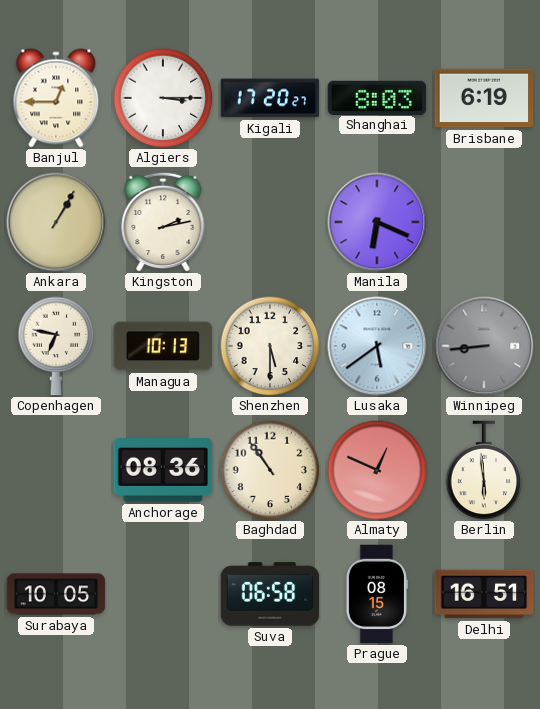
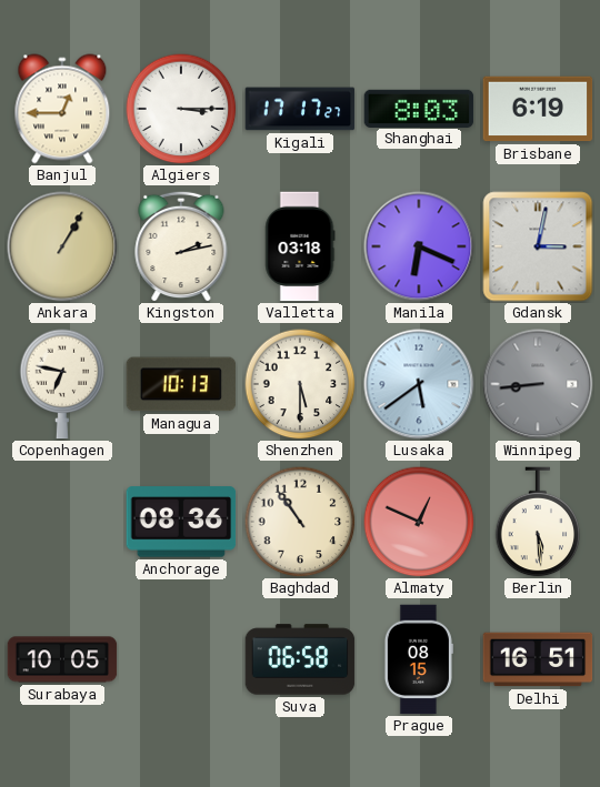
Kigali: 17:20 -> 17:17 (300, 109)
Valletta: none -> 03:18 (300, 246)
Gdansk: none -> 3:02 (538, 246)
Berlin: 5:59 -> 5:29 (538, 522)
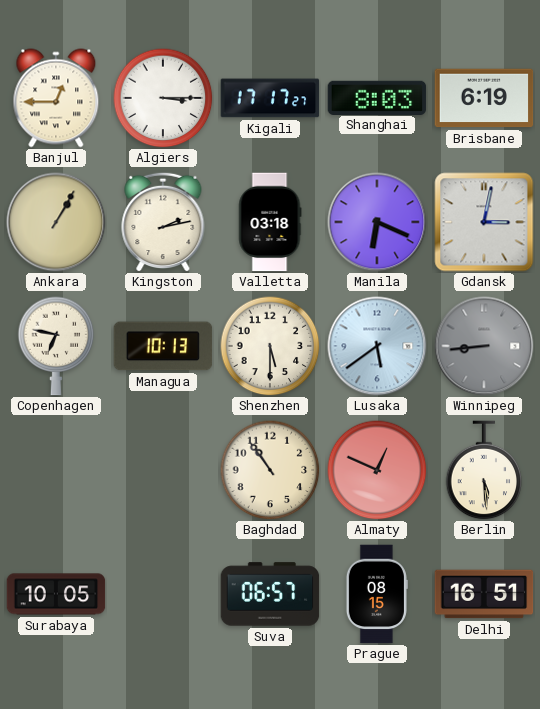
Anchorage: 08:36 -> none (181, 522)
Suva: 06:58 -> 06:57 (270, 594)
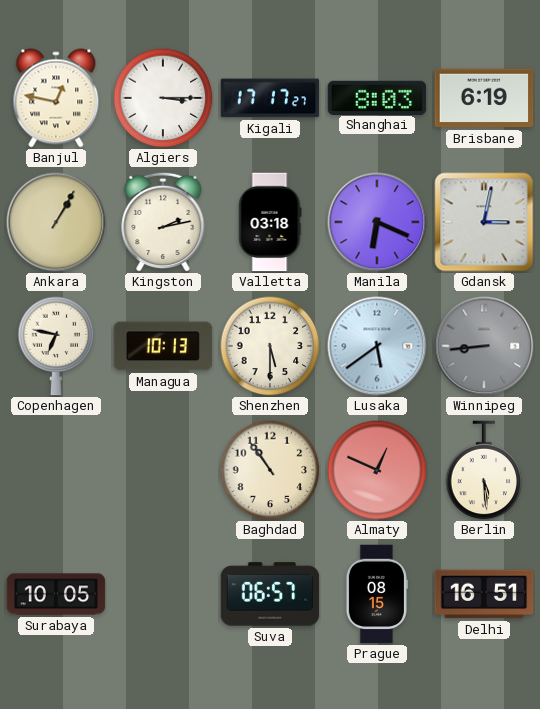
Banjul: 12:45 -> 12:47 (56, 98)
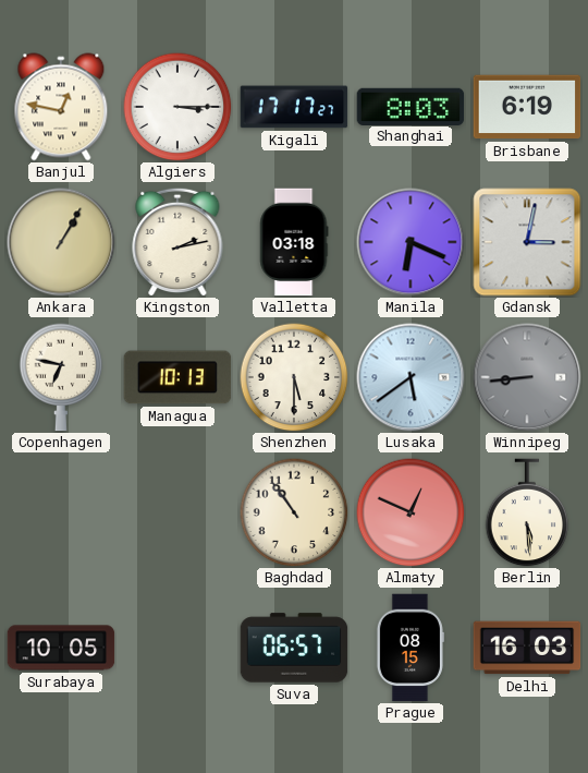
Delhi: 16:51 -> 16:03 (527, 648)
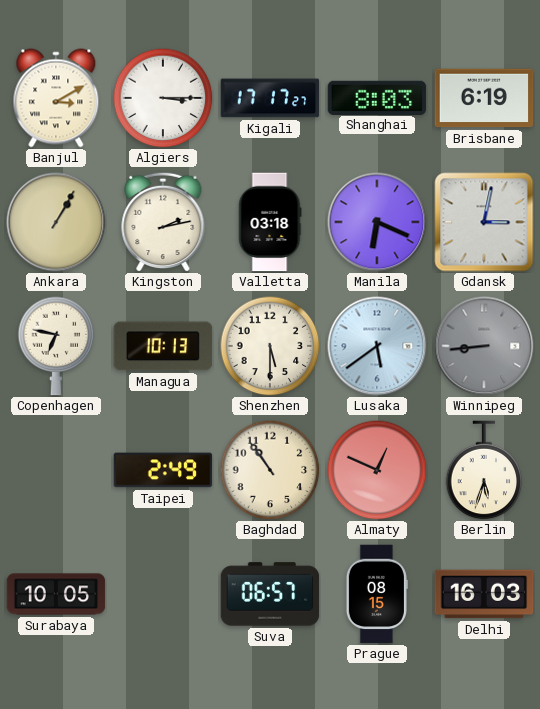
Banjul: 12:47 -> 3:10 (56, 98)
Taipei: none -> 2:49 (163, 470)
Berlin: 5:29 -> 5:33 (484, 470)
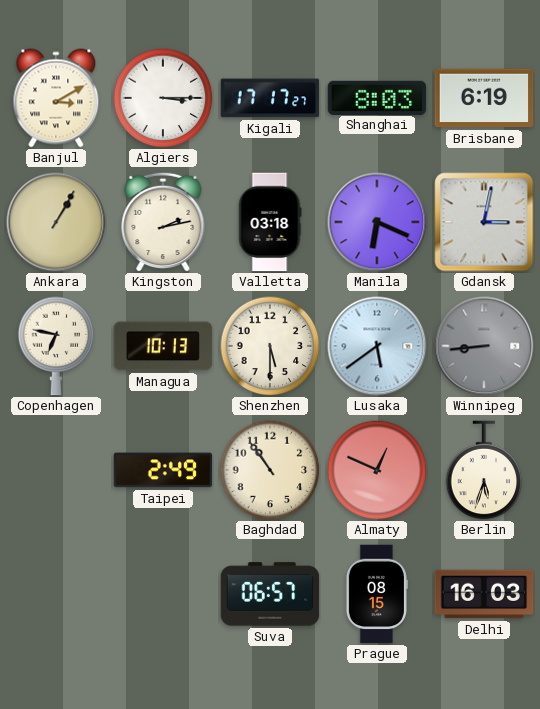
Surabaya: 10:05 -> none (56, 594)
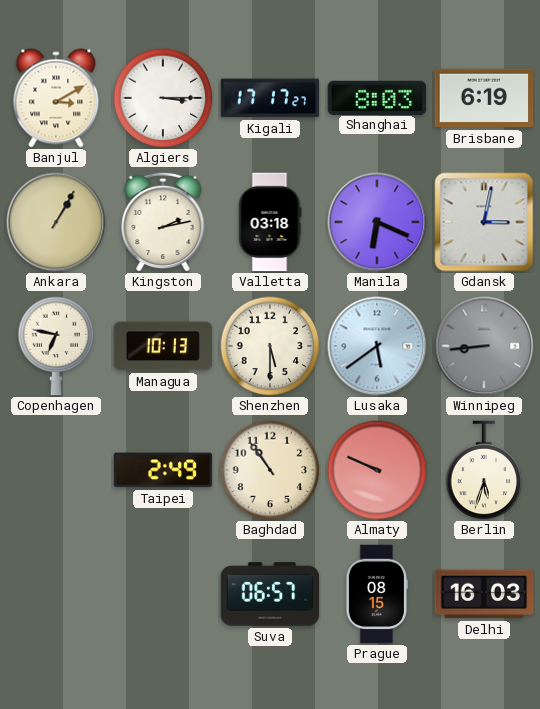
Almaty: 12:49 -> 9:49 (377, 470)
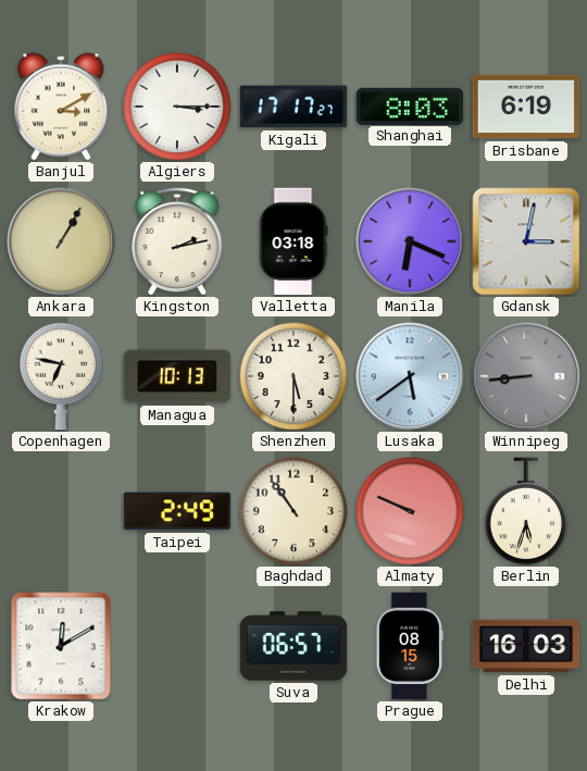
Krakow: none -> 12:10 (61, 646)
